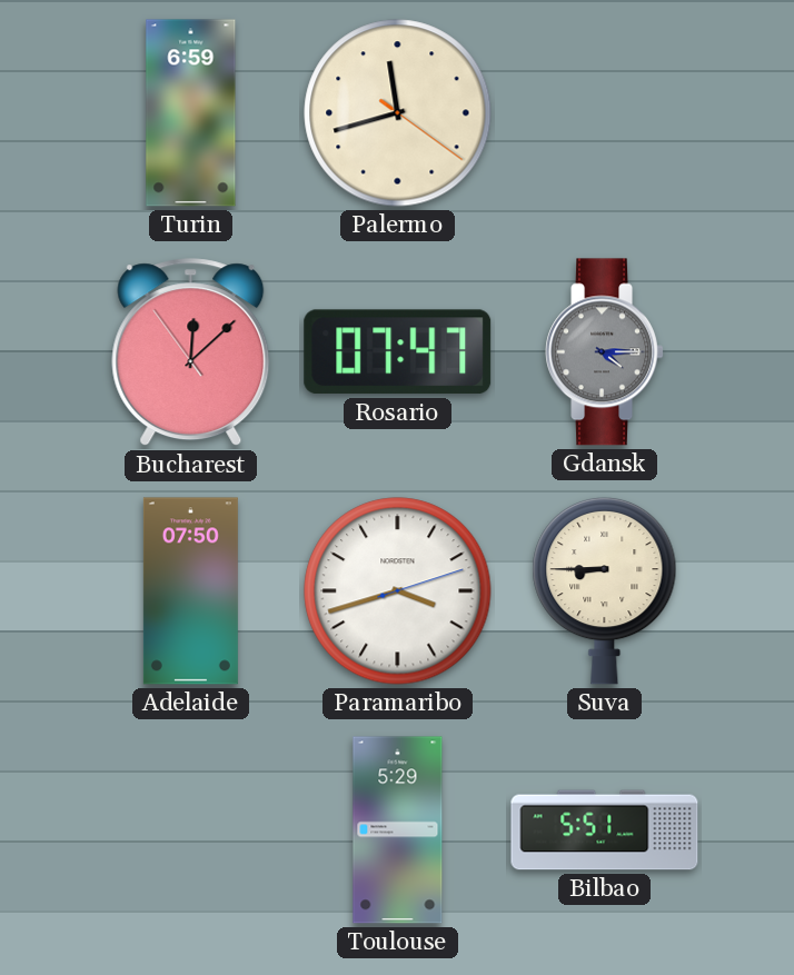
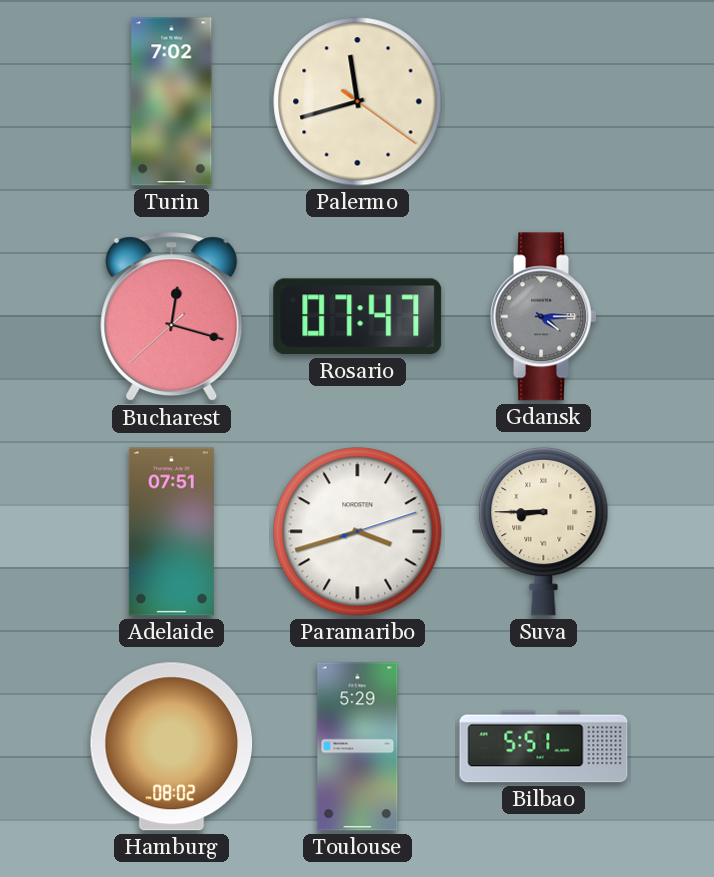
Turin: 6:59 -> 7:02 (172, 102)
Bucharest: 12:07 -> 12:17 (172, 317)
Adelaide: 07:50 -> 07:51 (171, 532)
Hamburg: none -> 08:02 (172, 747)
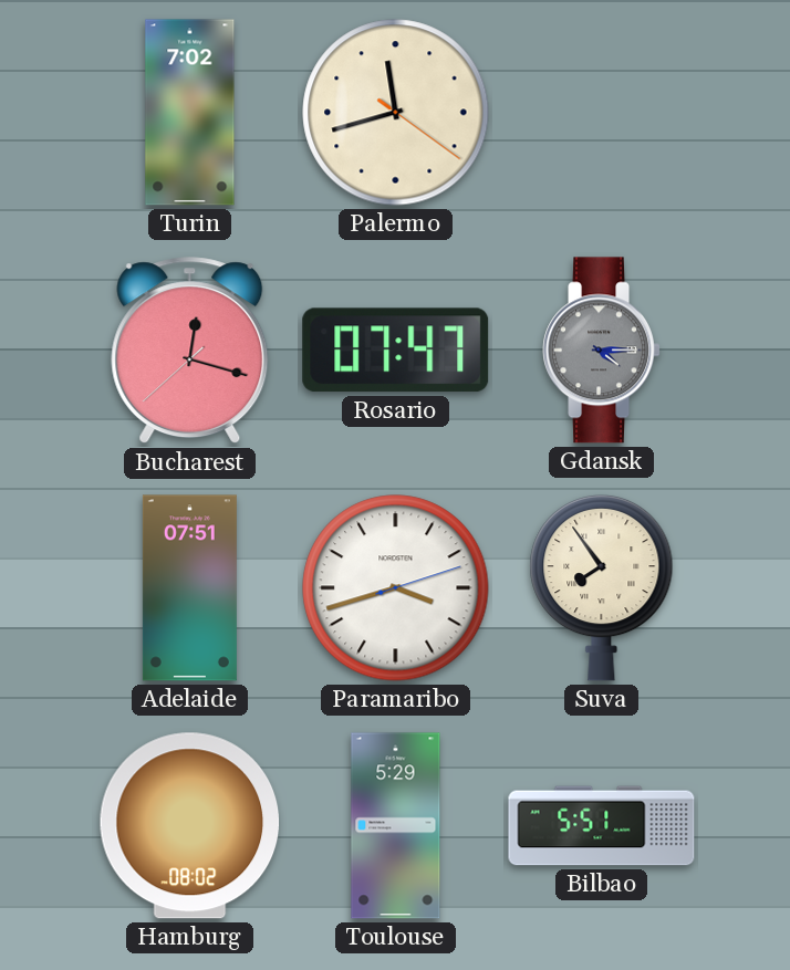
Suva: 8:45 -> 7:54 (602, 587)
